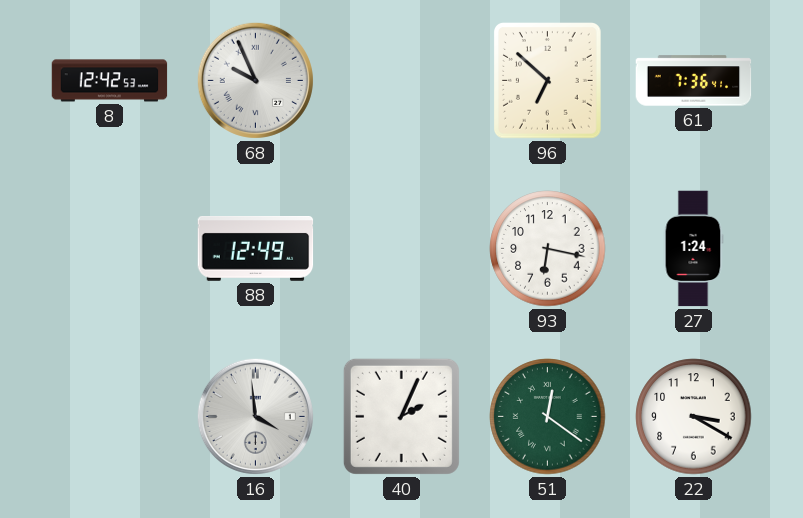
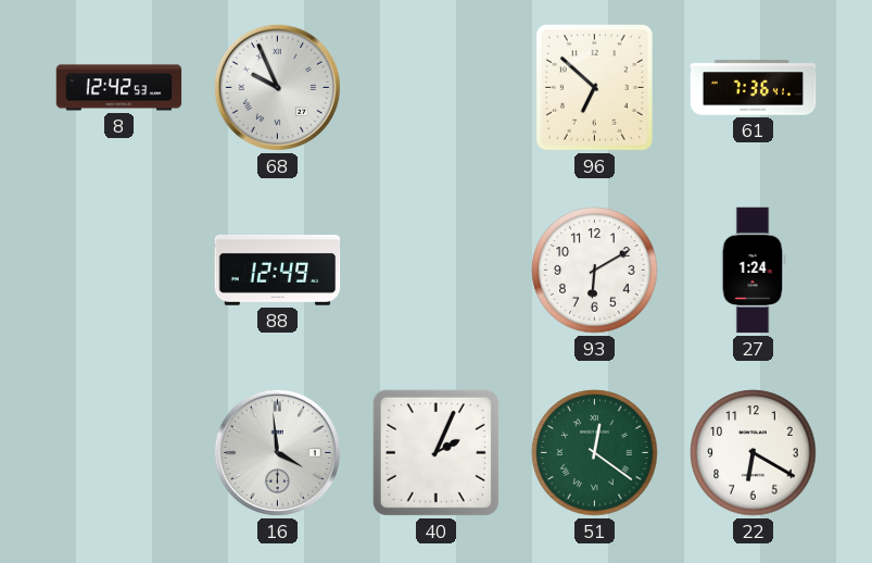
93: 6:17 -> 6:10 (595, 271)
22: 3:20 -> 6:20 (754, 453)
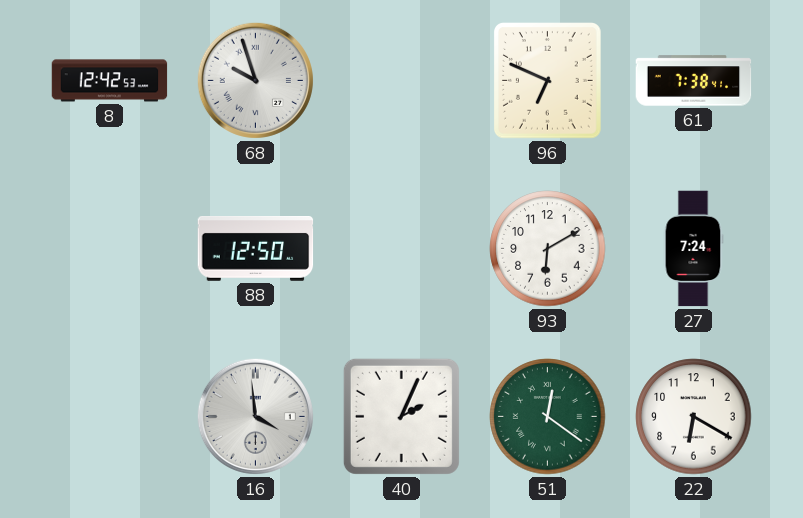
68: 9:56 -> 9:57 (255, 80)
96: 6:52 -> 6:49 (548, 81)
61: 7:36 -> 7:38 (694, 81)
88: 12:49 -> 12:50 (256, 249)
27: 1:24 -> 7:24 (693, 249)
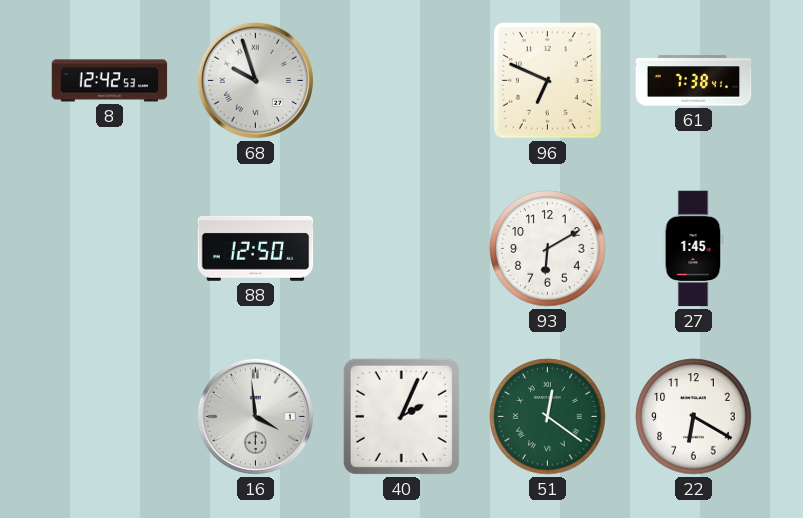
27: 7:24 -> 1:45 (693, 249)
